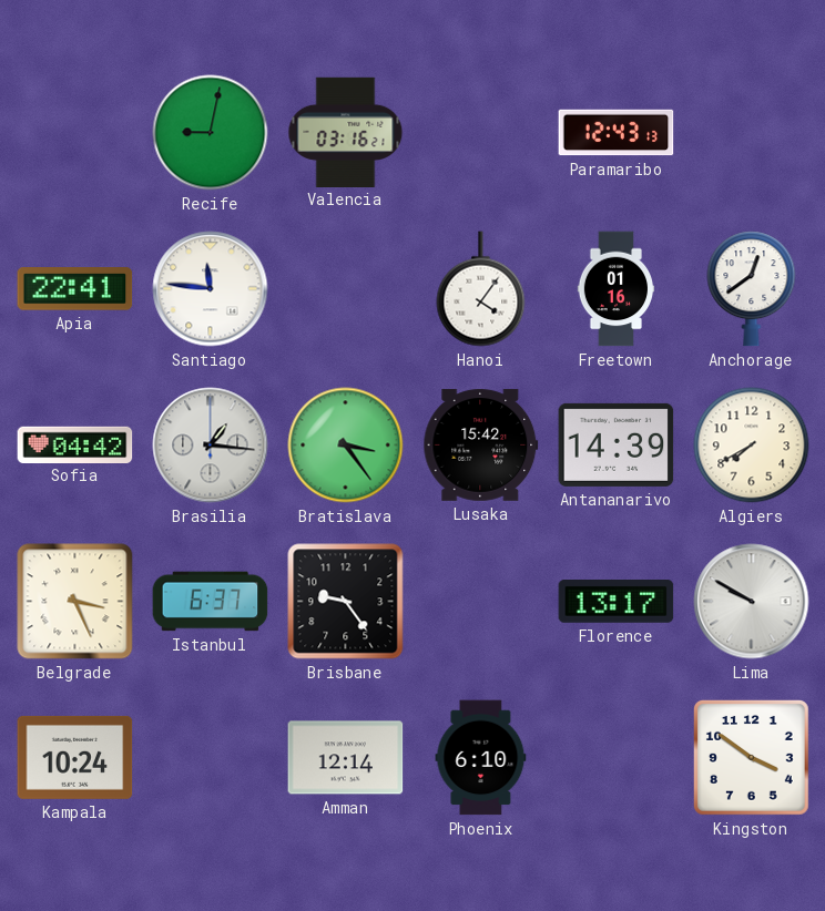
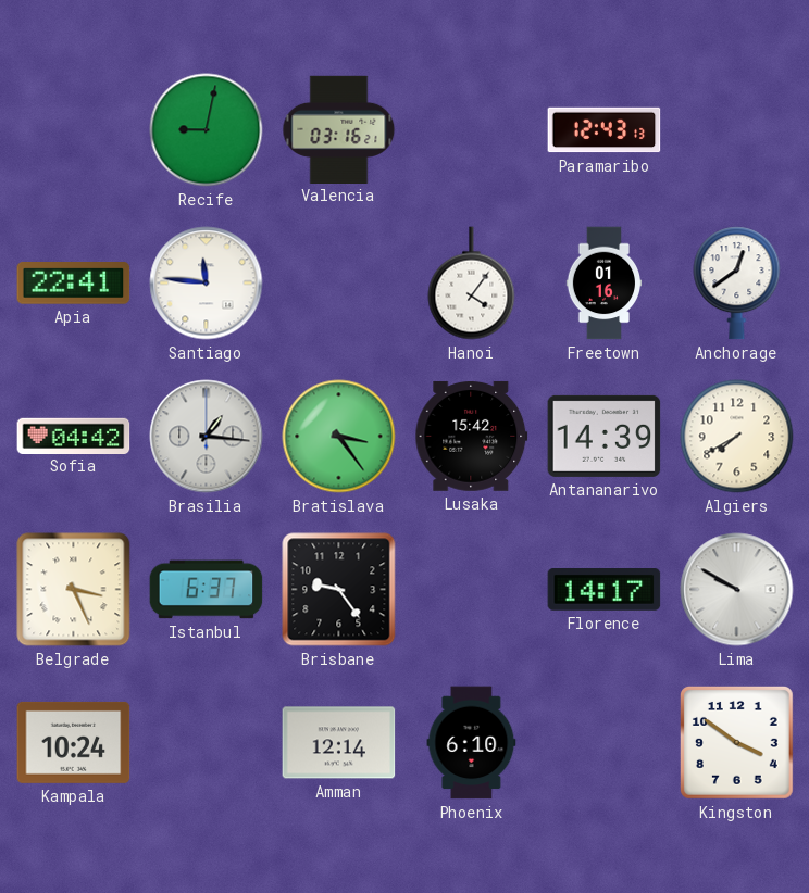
Florence: 13:17 -> 14:17 (605, 590)
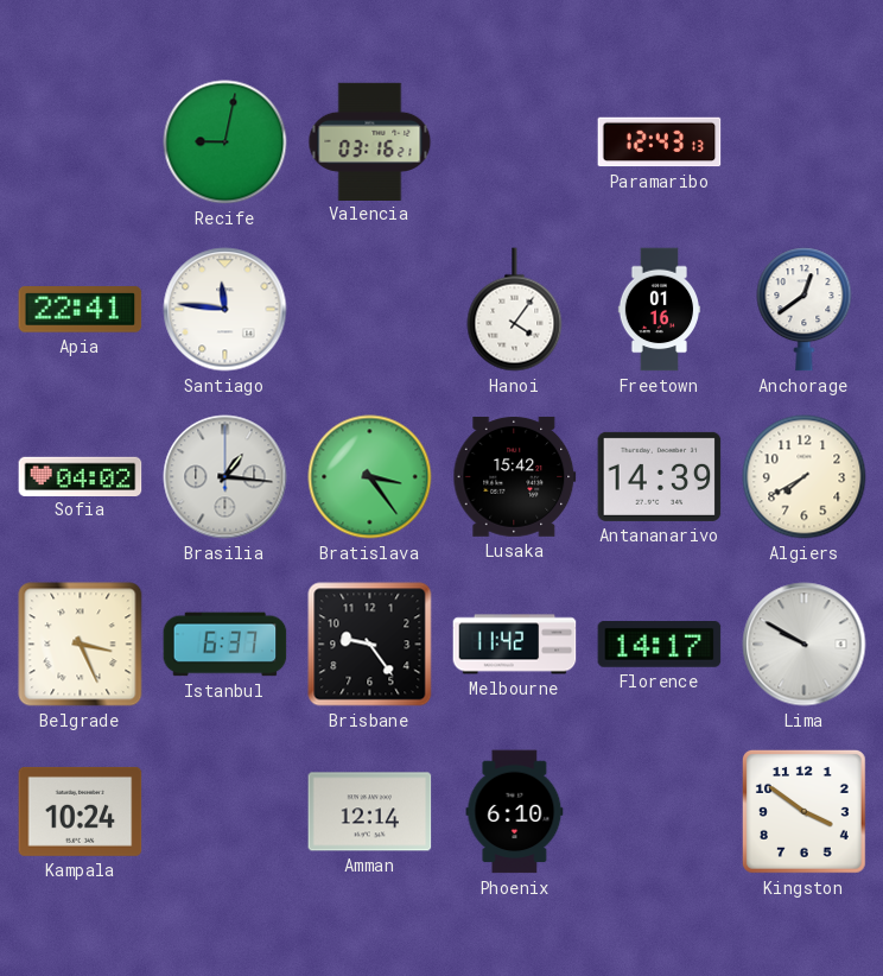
Sofia: 04:42 -> 04:02 (81, 476)
Melbourne: none -> 11:42 (515, 645)
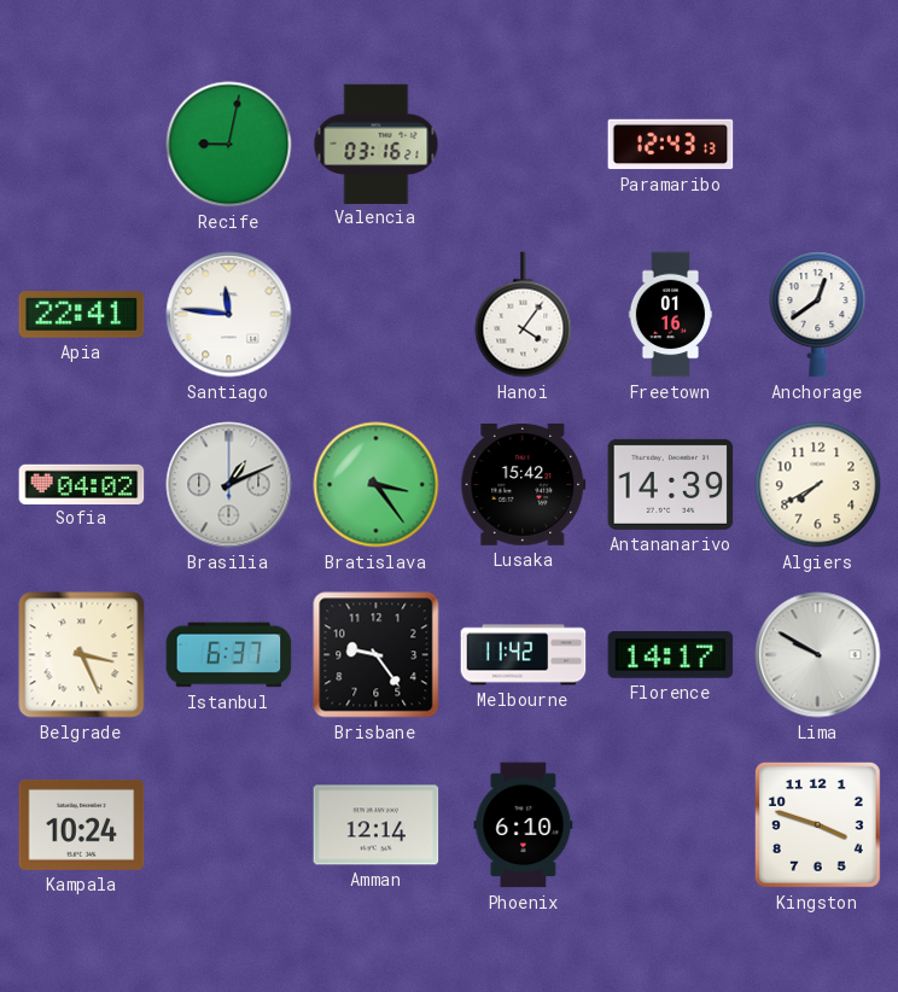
Brasilia: 1:16 -> 1:11 (229, 485)
Kingston: 3:51 -> 3:48 (817, 824)
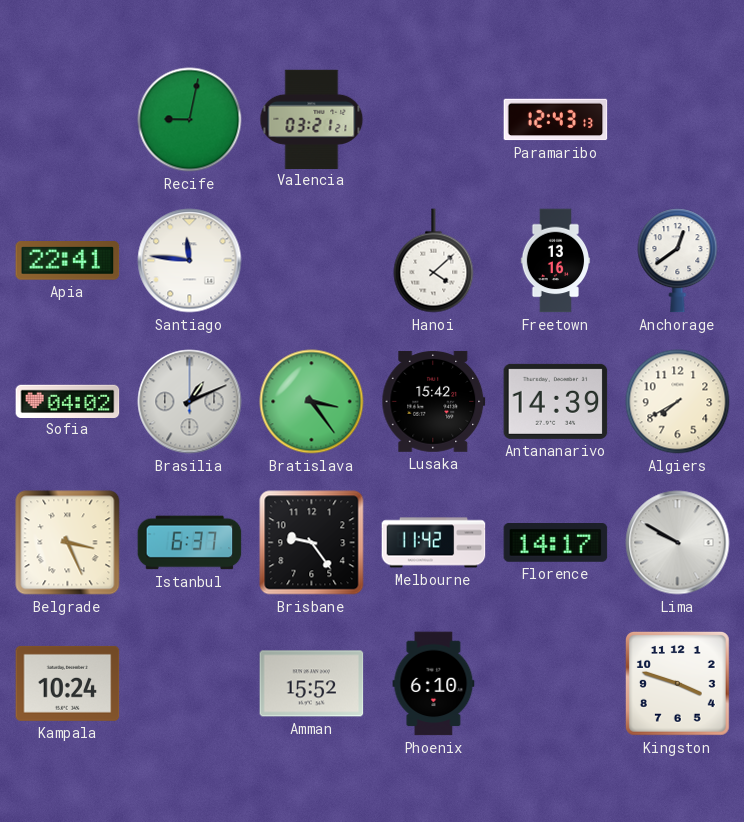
Valencia: 03:16 -> 03:21 (312, 119)
Hanoi: 4:06 -> 4:08 (434, 261)
Freetown: 01:16 -> 13:16 (556, 261)
Amman: 12:14 -> 15:52 (312, 684)
